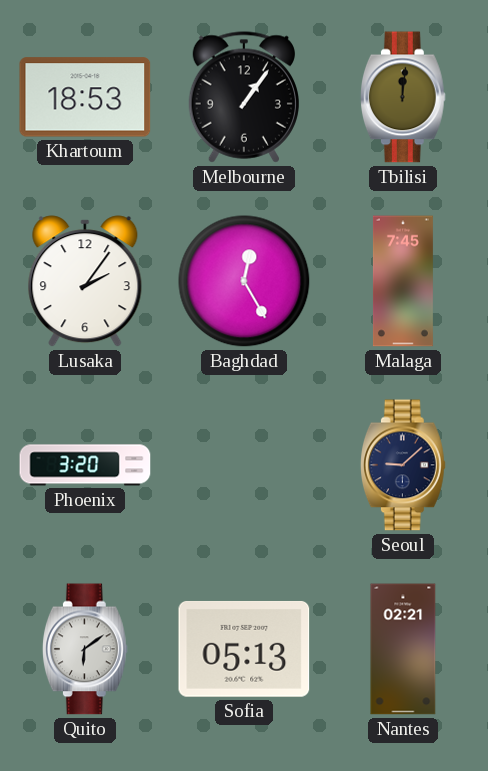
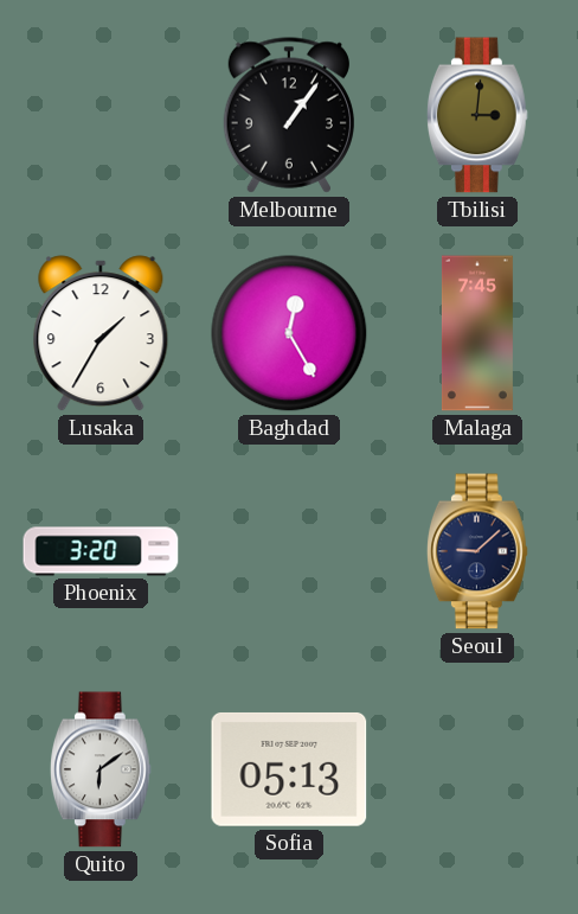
Khartoum: 18:53 -> none (85, 97)
Tbilisi: 12:01 -> 3:01 (477, 115)
Lusaka: 2:06 -> 1:35 (101, 333)
Nantes: 02:21 -> none (403, 649)
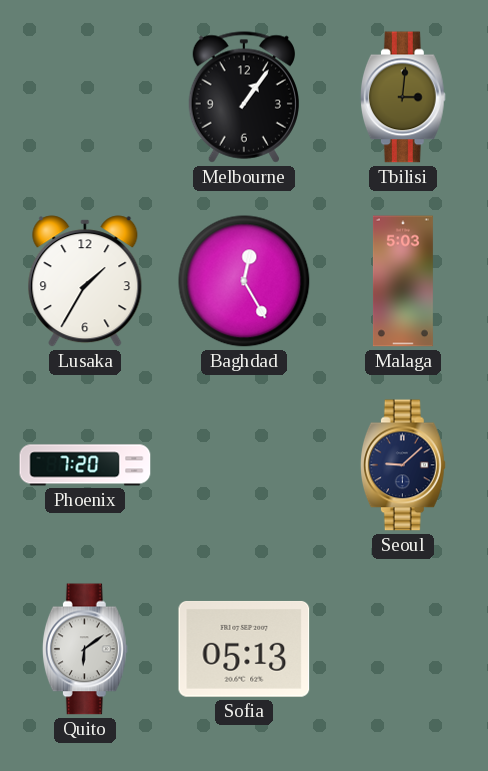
Malaga: 7:45 -> 5:03 (403, 281)
Phoenix: 3:20 -> 7:20 (85, 465)
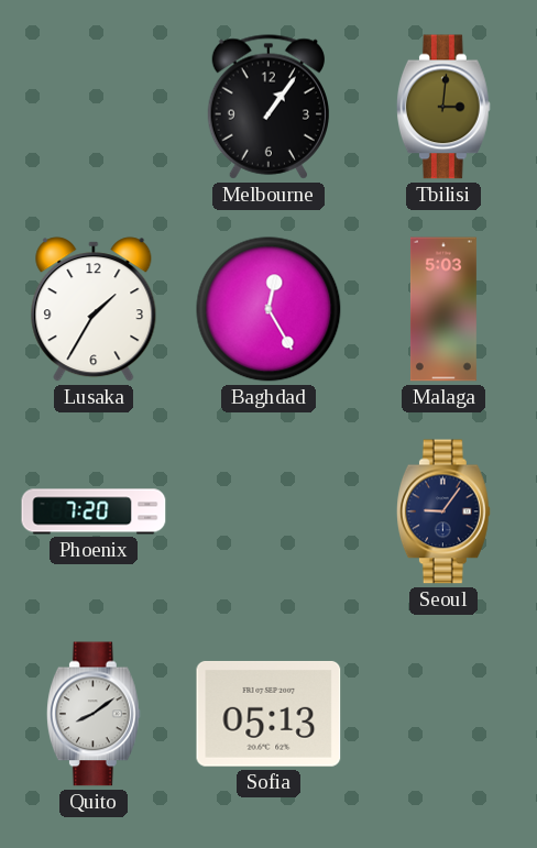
Seoul: 9:08 -> 9:06 (443, 511)
Quito: 6:09 -> 8:09 (94, 714)
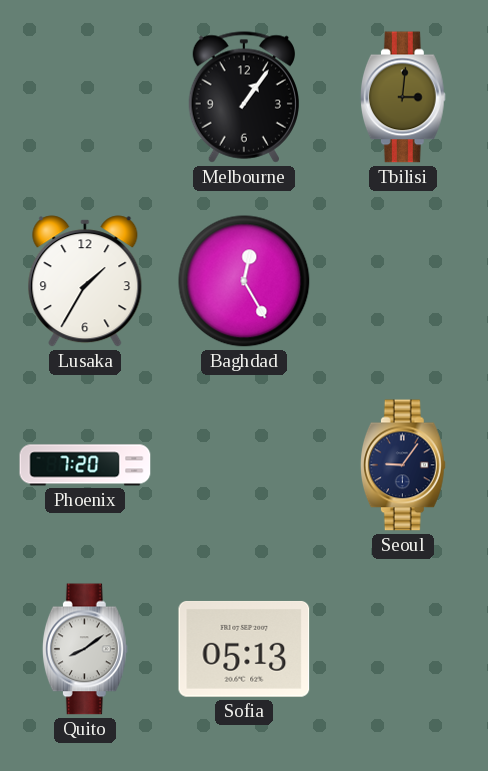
Malaga: 5:03 -> none (443, 309)
